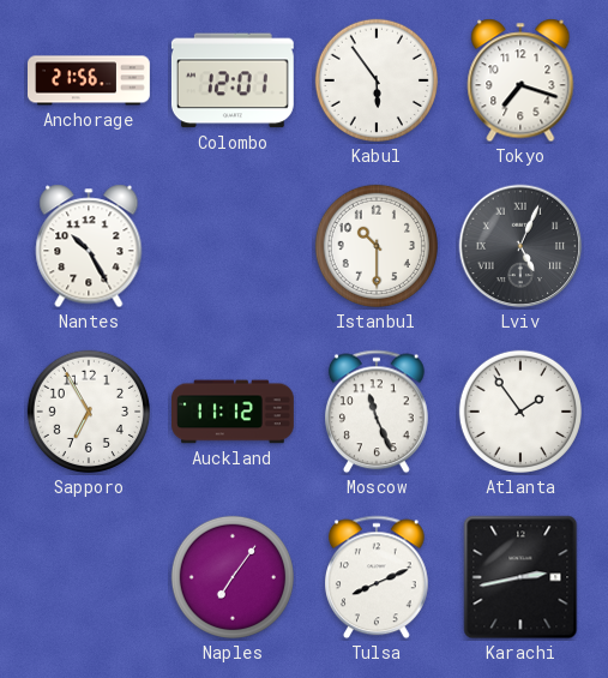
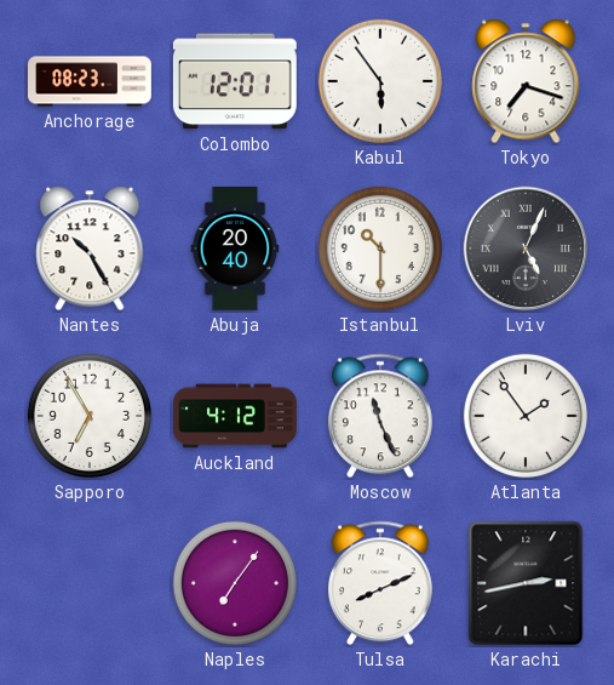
Anchorage: 21:56 -> 08:23 (91, 81)
Abuja: none -> 20:40 (235, 249)
Auckland: 11:12 -> 4:12 (236, 416)
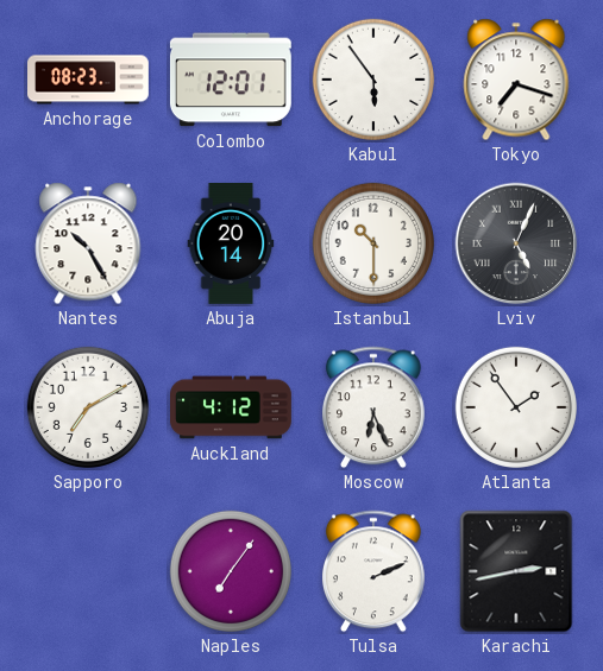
Abuja: 20:40 -> 20:14 (231, 243)
Sapporo: 6:55 -> 7:10 (88, 407)
Moscow: 11:26 -> 6:26 (373, 407)
Tulsa: 8:11 -> 2:11 (373, 571)
